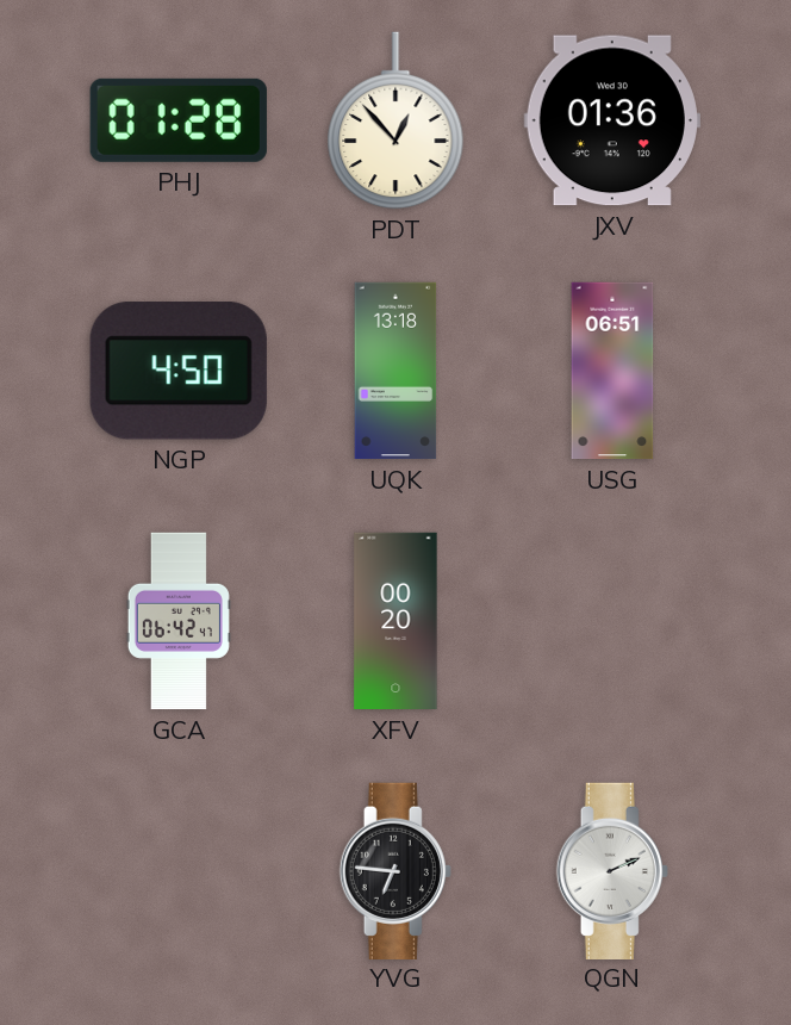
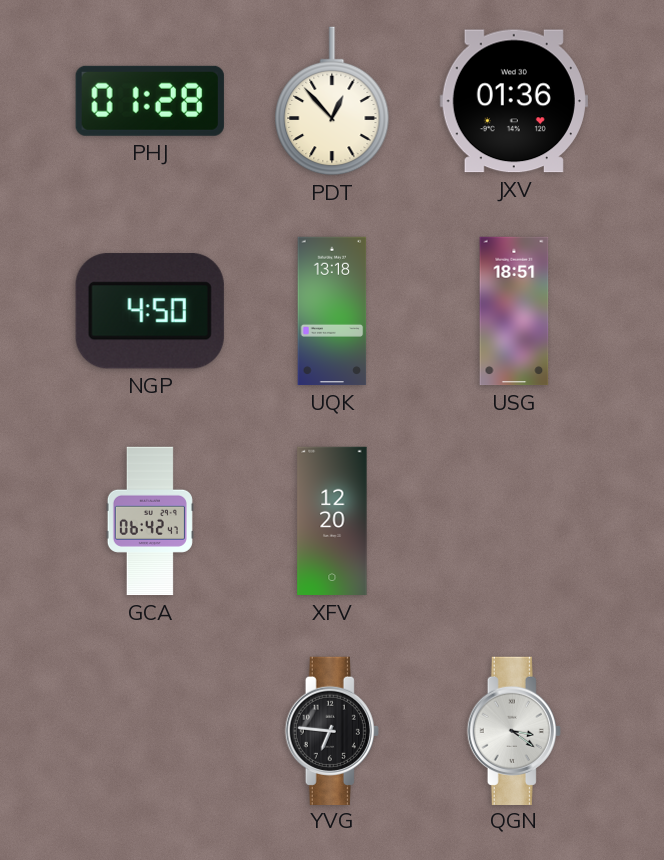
USG: 06:51 -> 18:51 (514, 311)
XFV: 00:20 -> 12:20 (332, 521)
QGN: 2:11 -> 3:21 (514, 730)
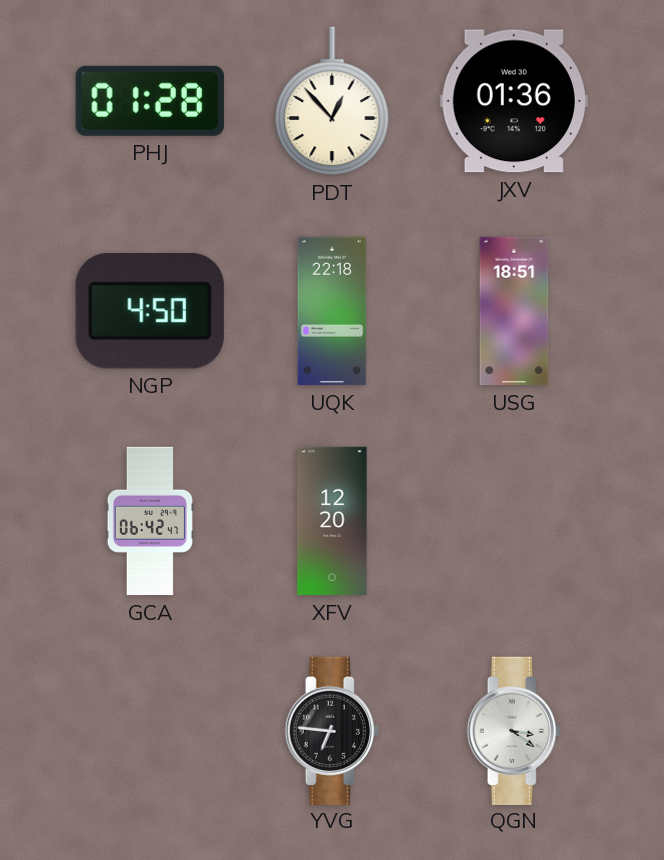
UQK: 13:18 -> 22:18 (332, 311)
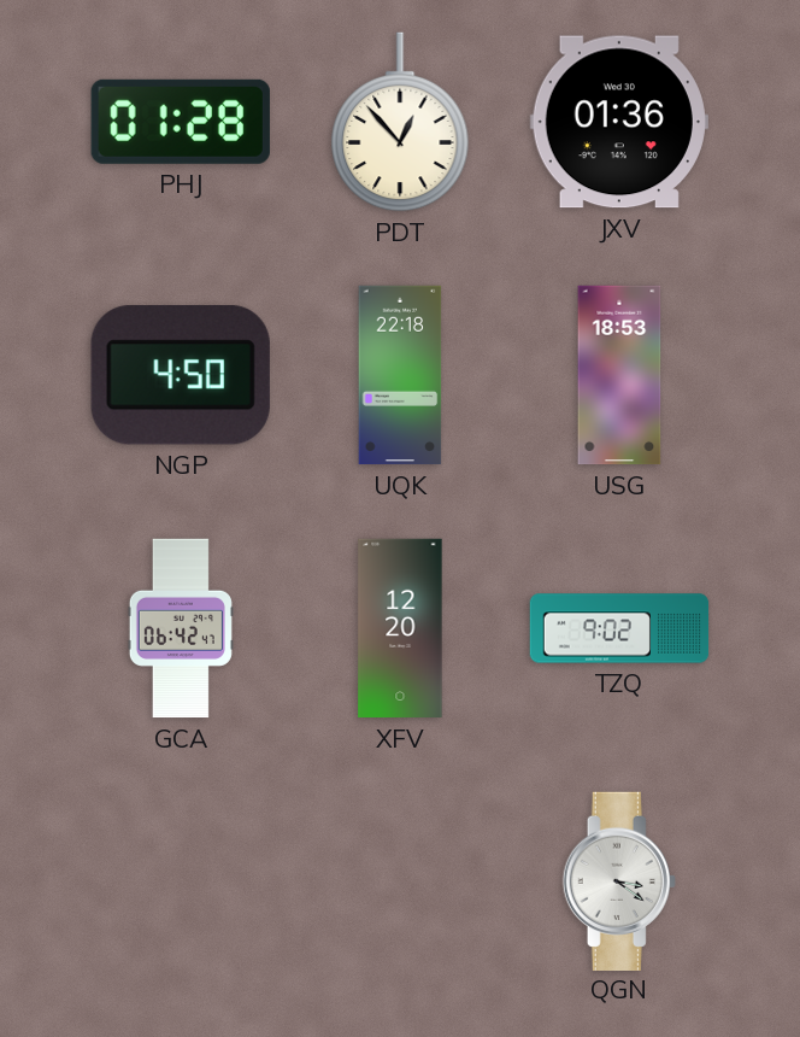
USG: 18:51 -> 18:53 (619, 375)
TZQ: none -> 9:02 (619, 628)
YVG: 6:46 -> none (332, 730)
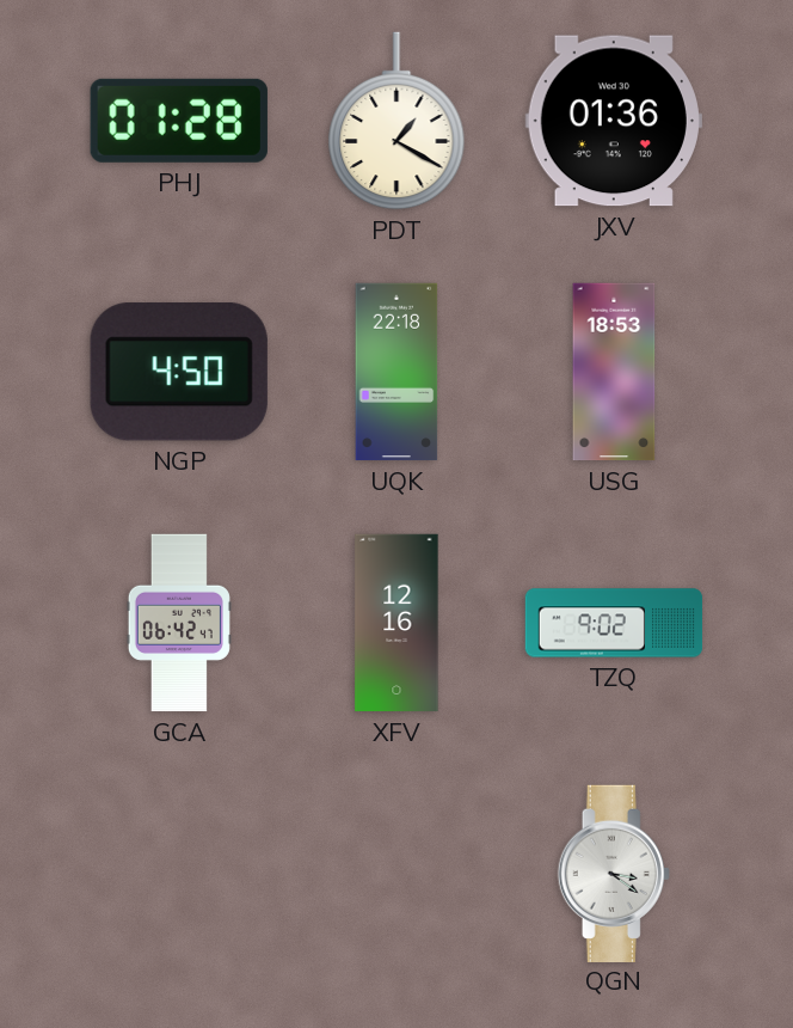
PDT: 12:53 -> 1:20 (396, 121)
XFV: 12:20 -> 12:16 (396, 623)
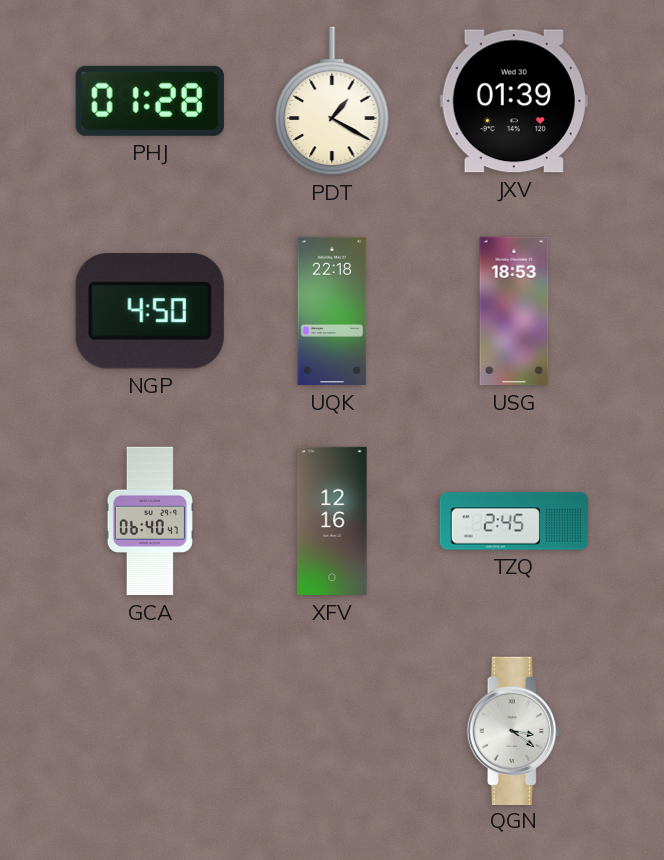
JXV: 01:36 -> 01:39 (514, 101)
GCA: 06:42 -> 06:40 (150, 521)
TZQ: 9:02 -> 2:45 (514, 521)
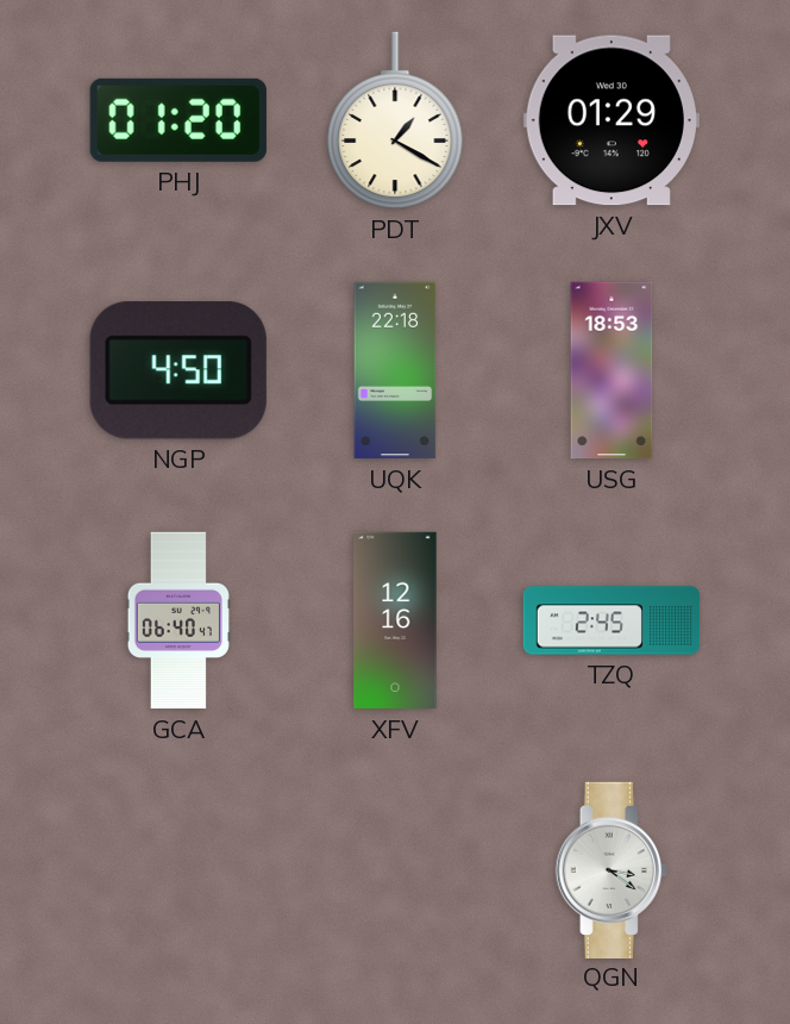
PHJ: 01:28 -> 01:20 (178, 120)
JXV: 01:39 -> 01:29 (612, 120)
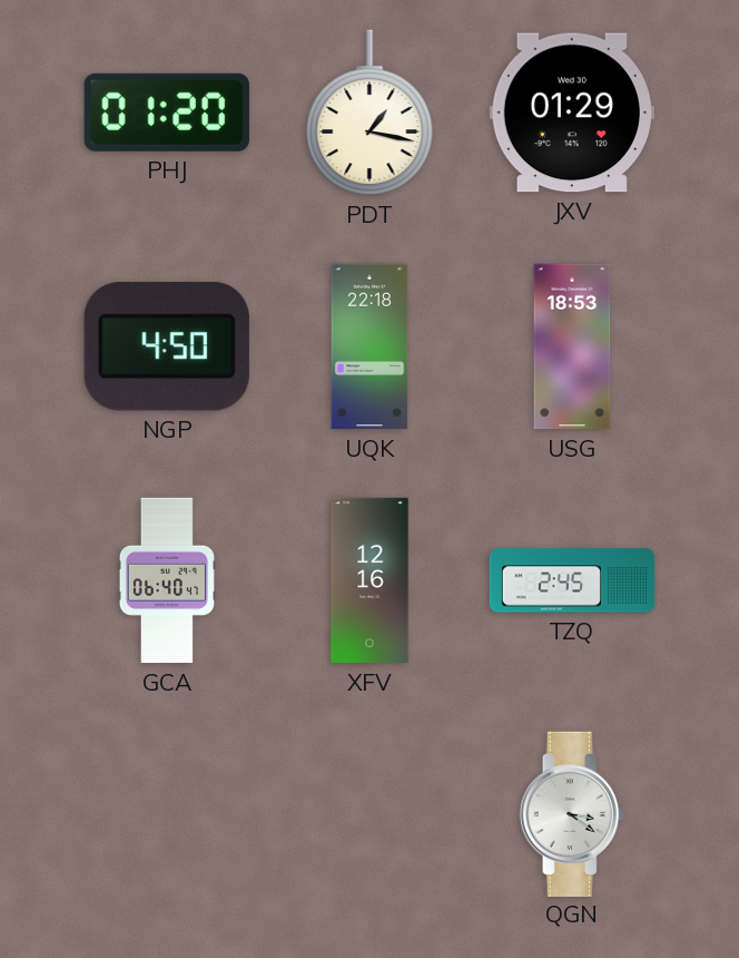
PDT: 1:20 -> 1:17 (369, 113)
